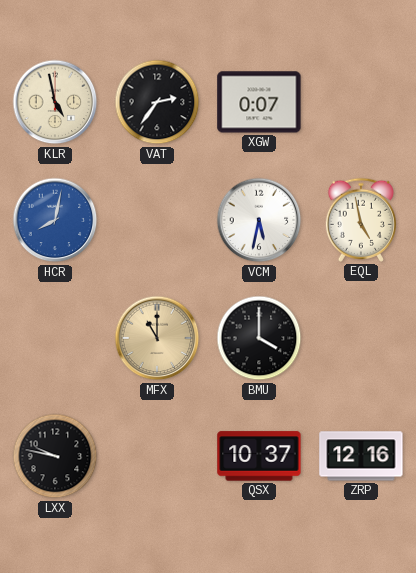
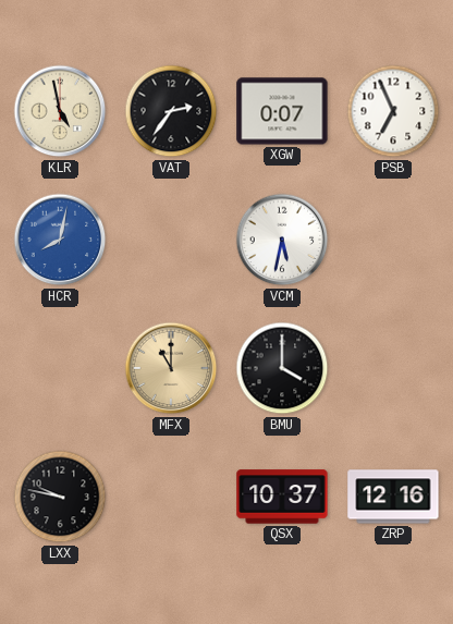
PSB: none -> 6:56 (393, 111)
EQL: 4:58 -> none (361, 220)
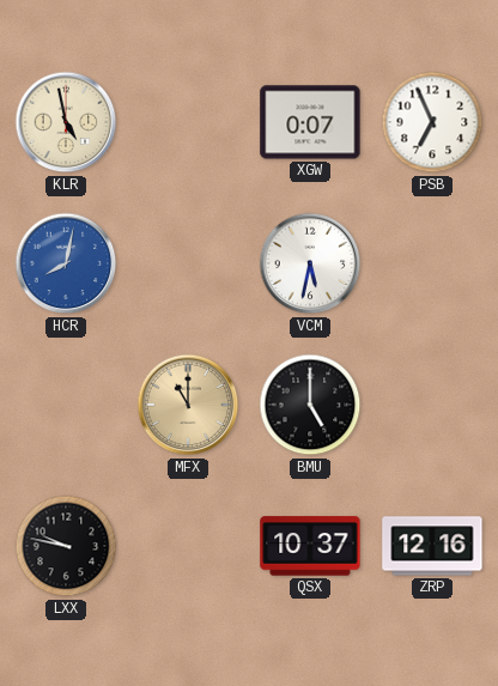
VAT: 2:36 -> none (171, 111)
BMU: 4:00 -> 5:00 (310, 405)
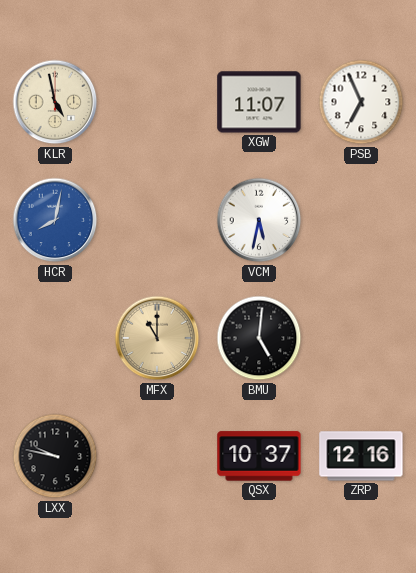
XGW: 0:07 -> 11:07 (259, 102)
BMU: 5:00 -> 5:01 (259, 338)
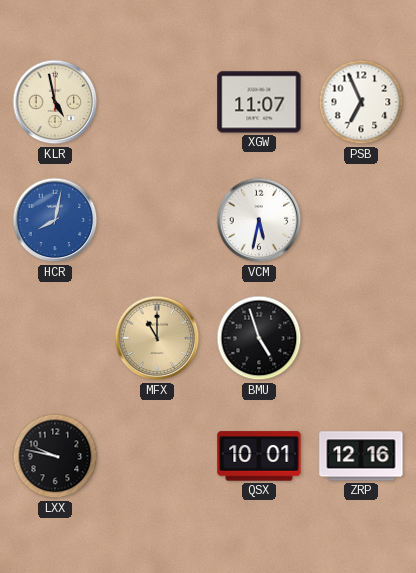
BMU: 5:01 -> 4:57 (259, 338)
QSX: 10:37 -> 10:01 (259, 456)
